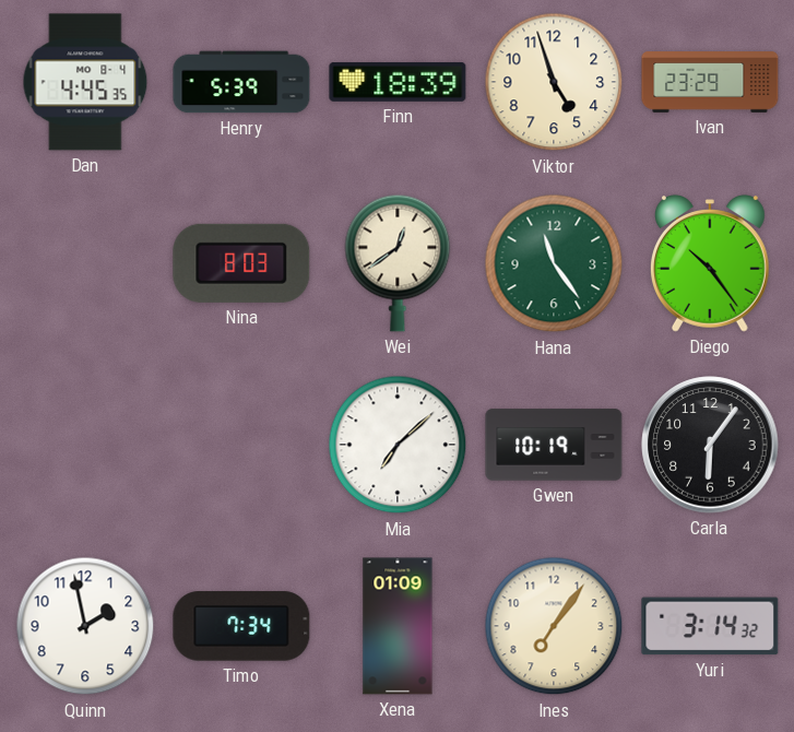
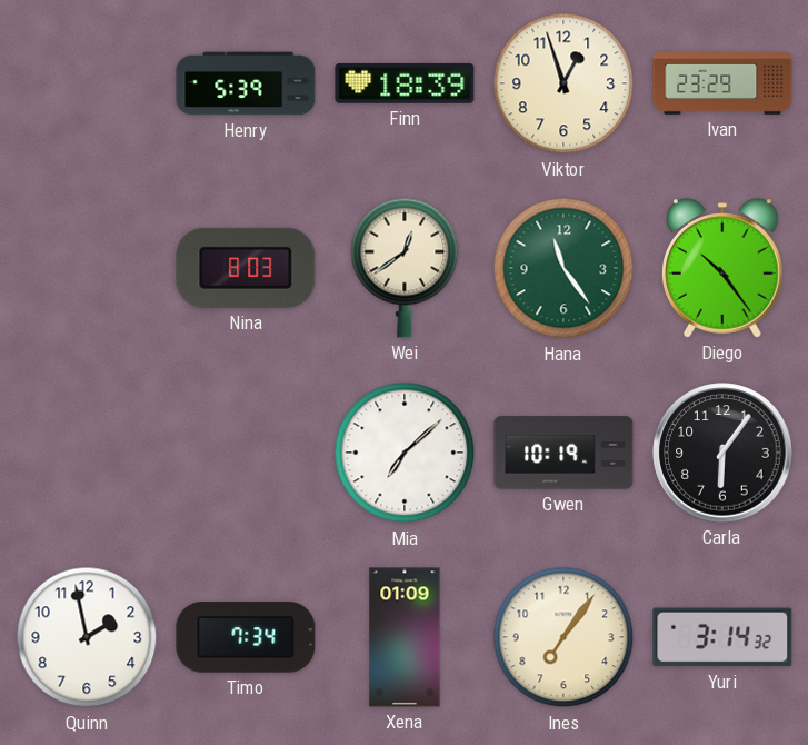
Dan: 4:45 -> none (85, 82)
Viktor: 4:57 -> 12:57 (563, 83)
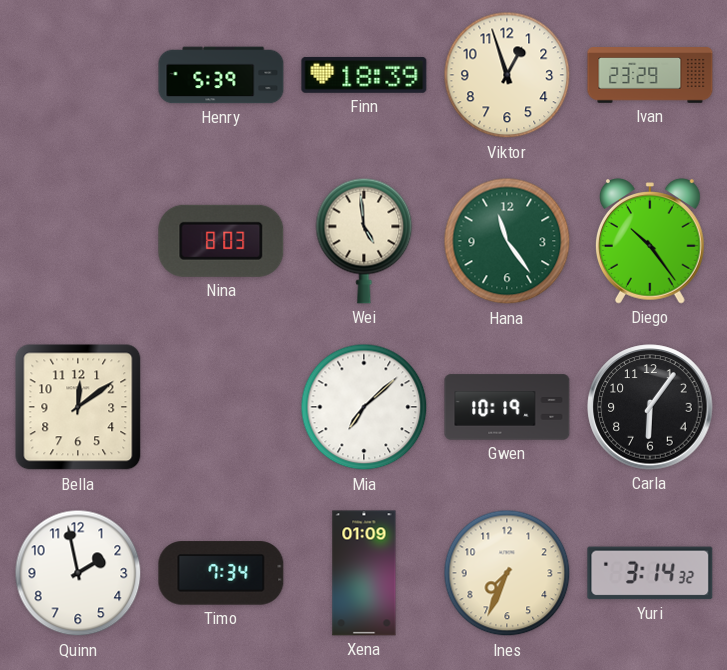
Wei: 12:39 -> 4:59 (364, 241)
Bella: none -> 12:09 (78, 407)
Ines: 7:06 -> 7:34 (507, 573)
